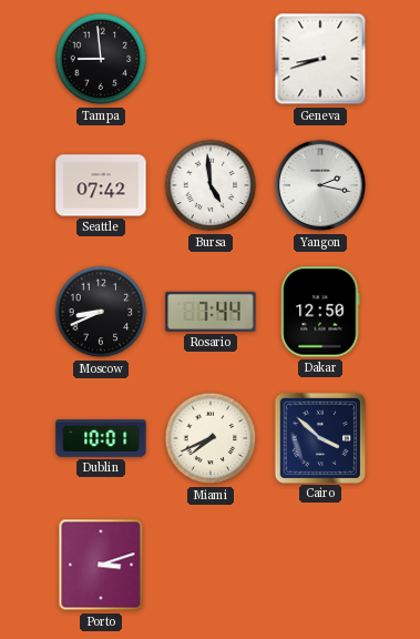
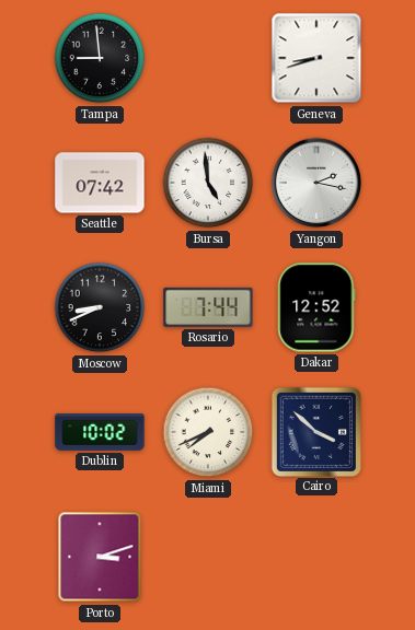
Dakar: 12:50 -> 12:52 (316, 307)
Dublin: 10:01 -> 10:02 (100, 433)
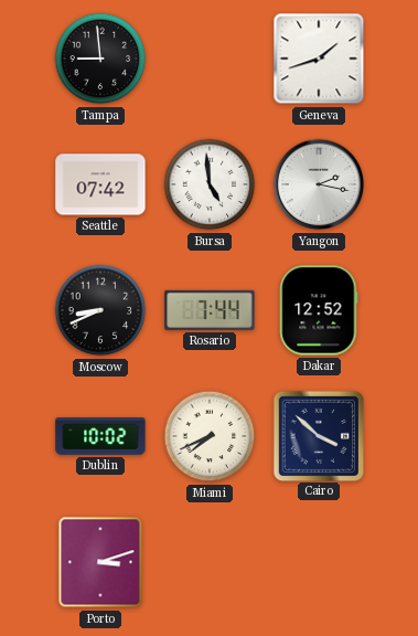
Geneva: 8:42 -> 1:42 (319, 59)
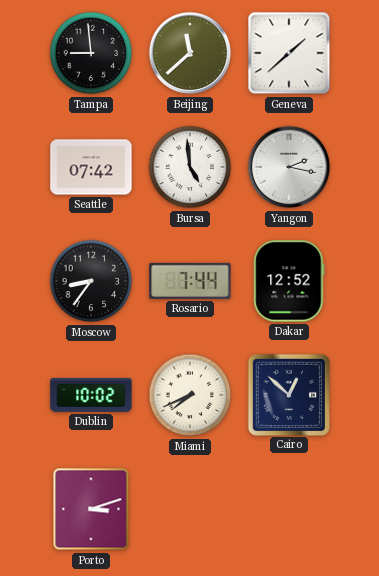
Beijing: none -> 11:38 (190, 53)
Geneva: 1:42 -> 1:38 (289, 53)
Moscow: 8:41 -> 8:36 (91, 281)
Cairo: 3:52 -> 12:52 (288, 394)
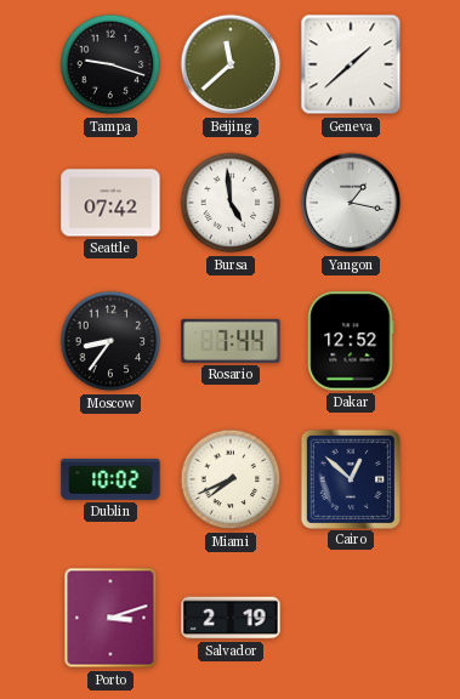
Tampa: 8:59 -> 9:18 (110, 64)
Yangon: 2:17 -> 1:17 (351, 203)
Salvador: none -> 2:19 (231, 618)
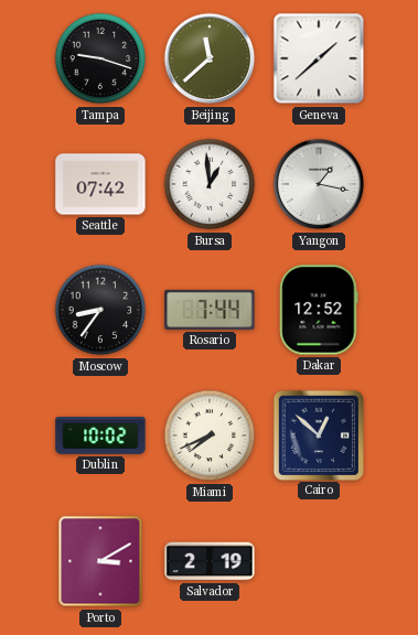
Bursa: 4:59 -> 12:59 (210, 184)
Porto: 3:12 -> 3:10 (100, 561)
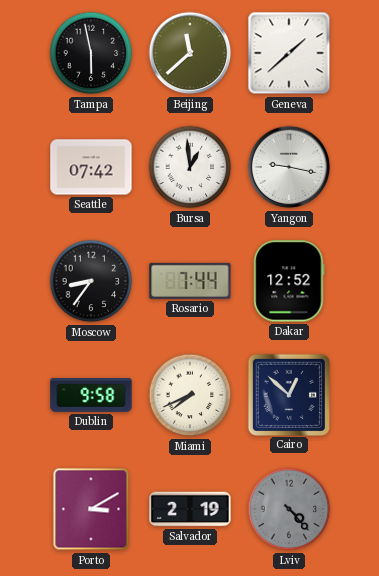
Tampa: 9:18 -> 5:58 (91, 53)
Yangon: 1:17 -> 9:17 (289, 167)
Dublin: 10:02 -> 9:58 (91, 396)
Lviv: none -> 4:23 (289, 509)
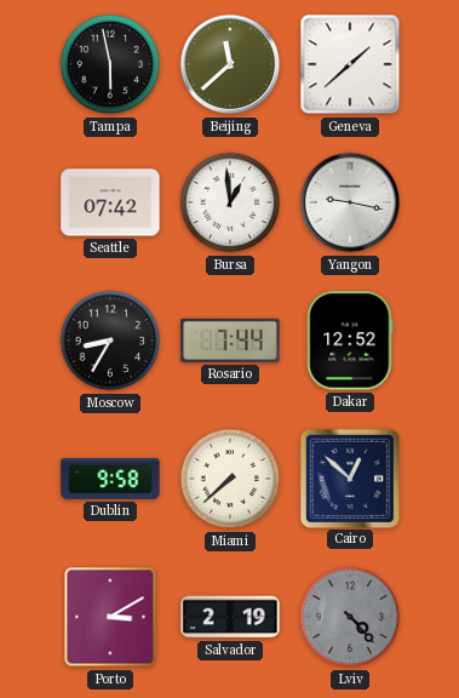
Moscow: 8:36 -> 8:35 (110, 341)
Miami: 7:41 -> 7:38 (230, 479)
